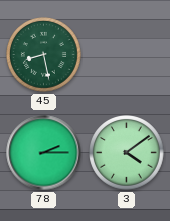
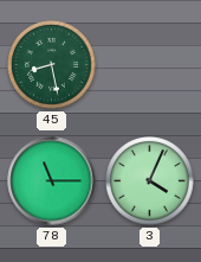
78: 2:15 -> 11:15 (52, 181)
3: 4:09 -> 4:04 (150, 181)
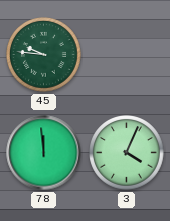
45: 8:28 -> 9:46 (44, 55)
78: 11:15 -> 11:59 (44, 153)
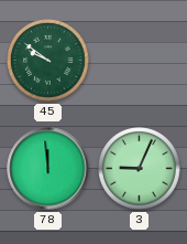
45: 9:46 -> 9:51 (48, 61)
3: 4:04 -> 9:04 (140, 169)
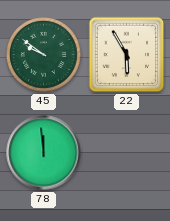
22: none -> 5:55 (127, 55)
3: 9:04 -> none (140, 169)
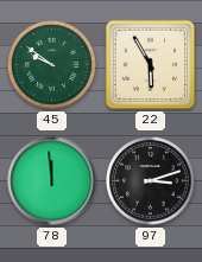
97: none -> 3:12 (151, 181)
